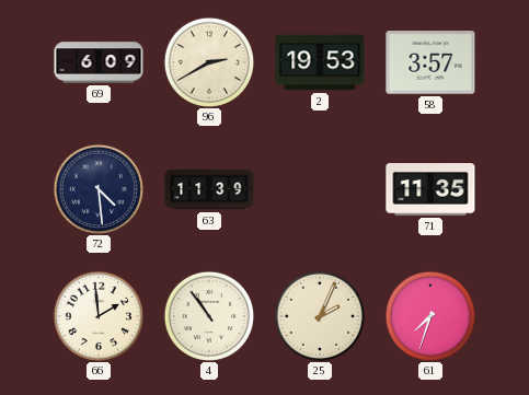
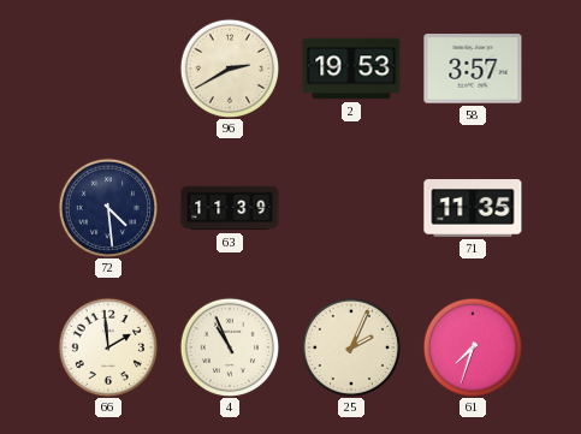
69: 6:09 -> none (99, 62)
4: 10:54 -> 10:56 (229, 346)
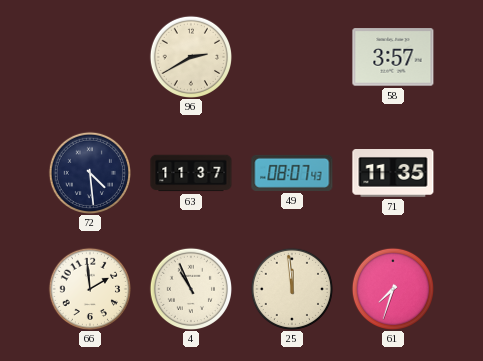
2: 19:53 -> none (351, 69)
63: 11:39 -> 11:37 (191, 173)
49: none -> 08:07 (292, 173)
25: 2:04 -> 11:59 (291, 288)
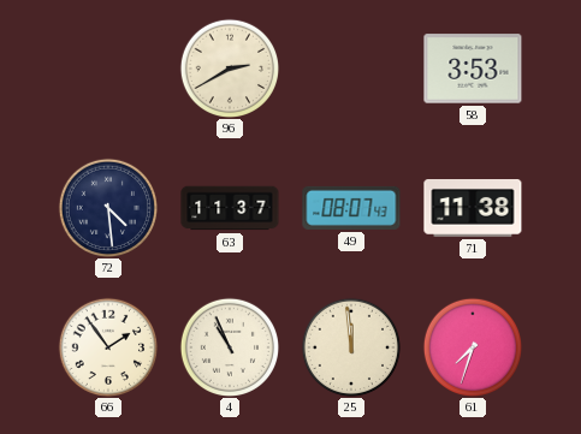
58: 3:57 -> 3:53 (473, 69)
71: 11:35 -> 11:38 (473, 209)
66: 1:59 -> 1:54 (107, 346)
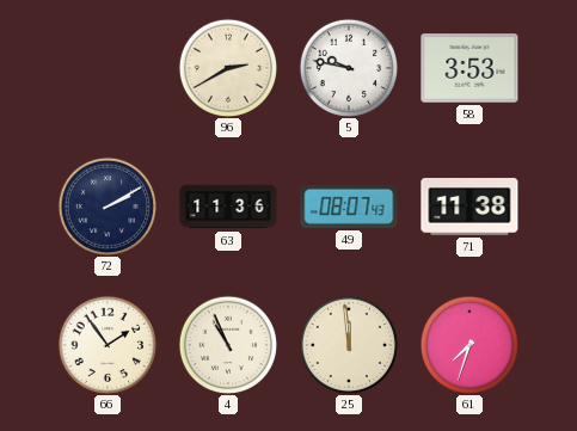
5: none -> 9:47 (348, 67)
72: 4:29 -> 2:10 (106, 205)
63: 11:37 -> 11:36 (228, 207)
